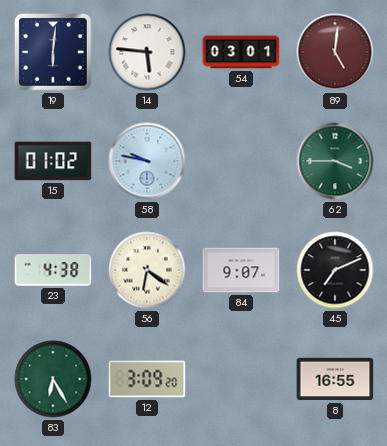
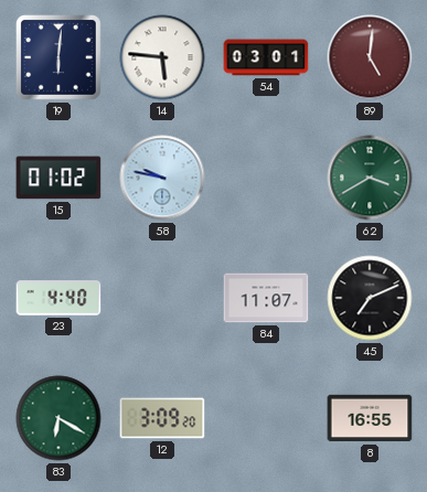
62: 3:45 -> 3:40 (370, 178)
23: 4:38 -> 4:40 (58, 298)
56: 6:21 -> none (147, 270)
84: 9:07 -> 11:07 (266, 298)
83: 6:25 -> 6:20 (58, 418)
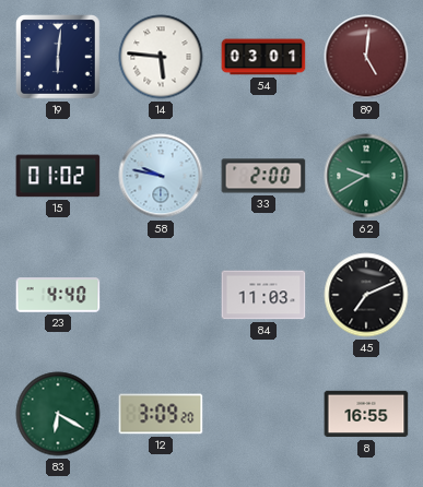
33: none -> 2:00 (263, 176)
62: 3:40 -> 9:40 (366, 176)
84: 11:07 -> 11:03 (263, 295)
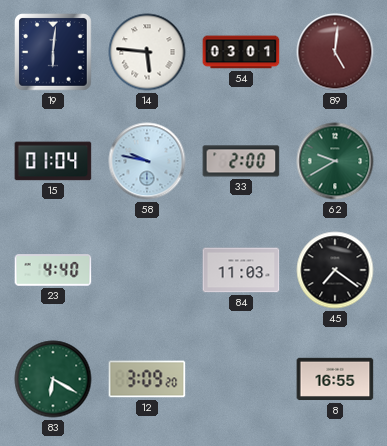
15: 01:02 -> 01:04 (53, 161)
45: 7:11 -> 7:21 (335, 270)
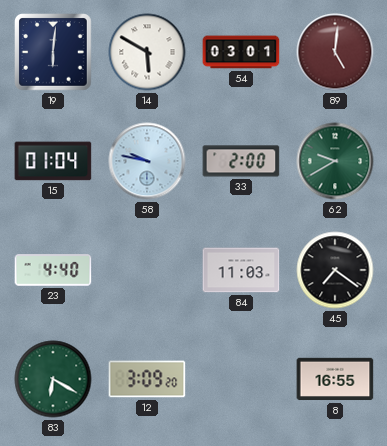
14: 5:46 -> 5:50 (147, 52)
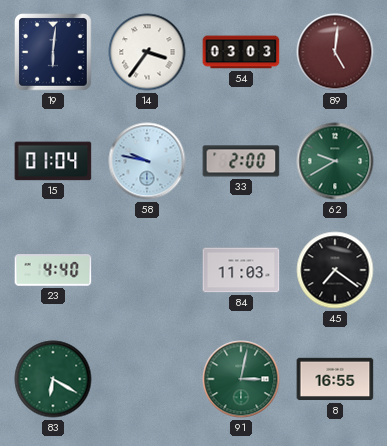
14: 5:50 -> 3:36 (147, 52)
54: 03:01 -> 03:03 (241, 52)
12: 3:09 -> none (147, 379)
91: none -> 3:02 (241, 379)
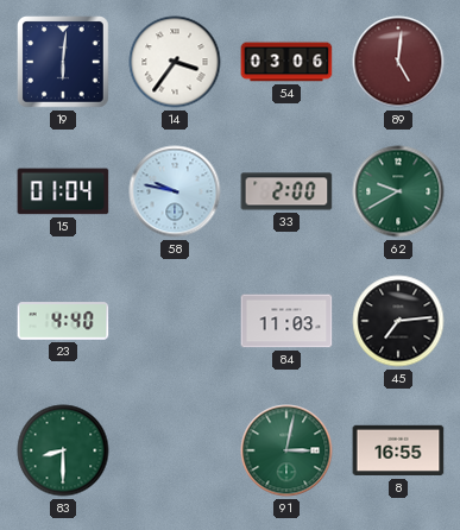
54: 03:03 -> 03:06 (286, 62)
45: 7:21 -> 7:14 (398, 321)
83: 6:20 -> 8:30 (63, 450)
